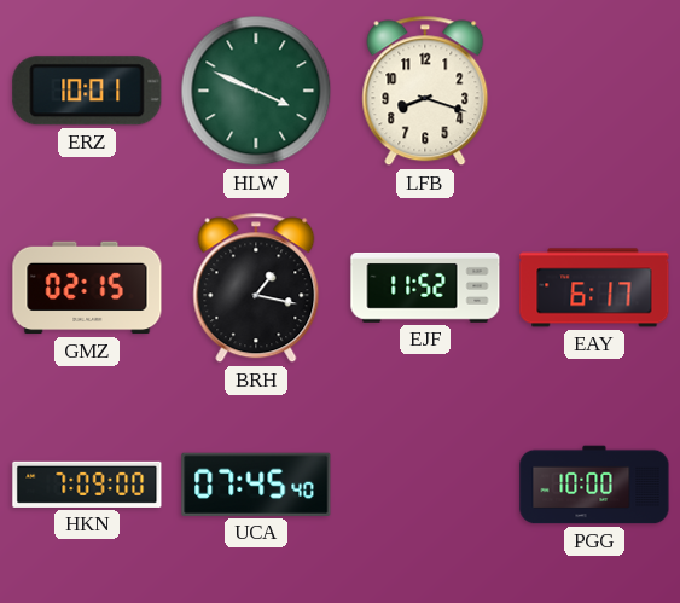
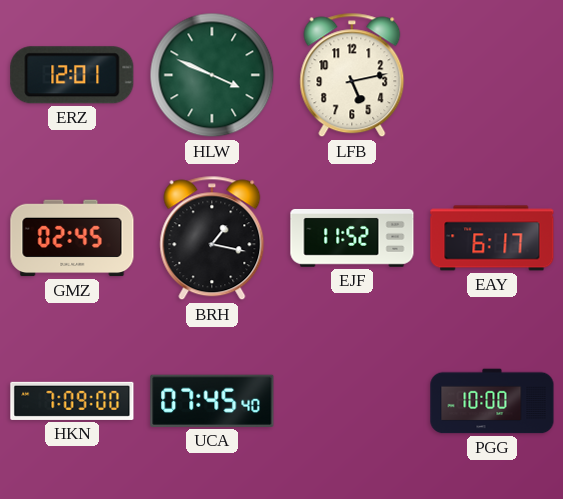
ERZ: 10:01 -> 12:01 (72, 75)
LFB: 8:18 -> 5:13 (352, 75)
GMZ: 02:15 -> 02:45 (72, 238)
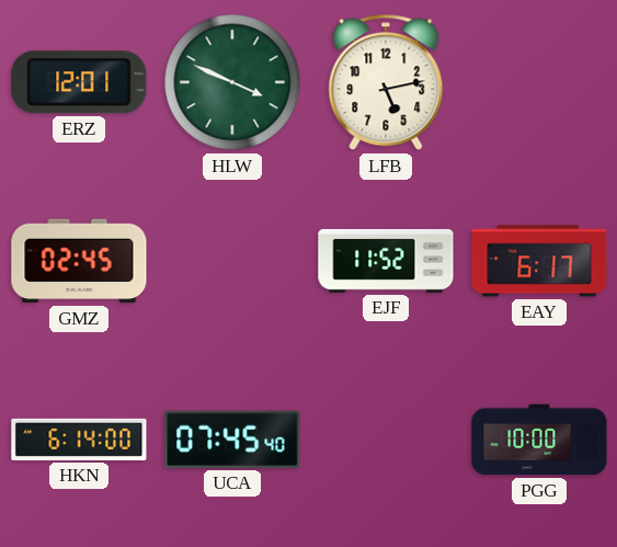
BRH: 1:17 -> none (212, 238)
HKN: 7:09 -> 6:14 (79, 440)
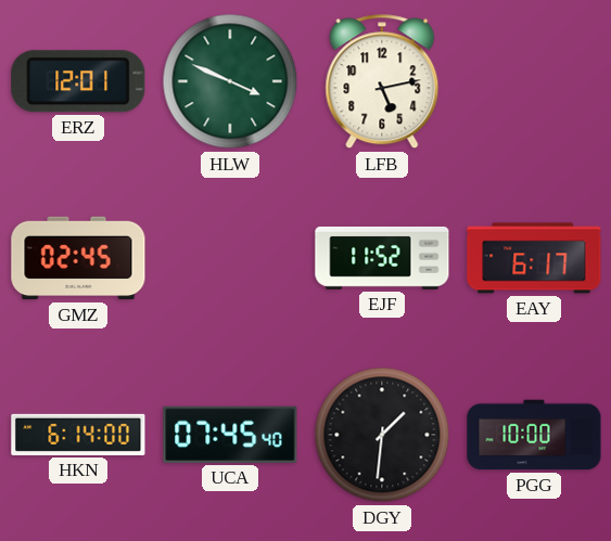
DGY: none -> 1:31 (382, 435)
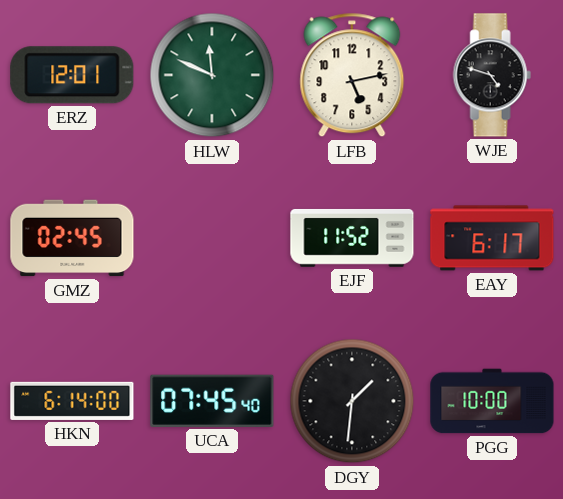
HLW: 3:49 -> 11:49 (212, 75)
WJE: none -> 4:48 (492, 75)
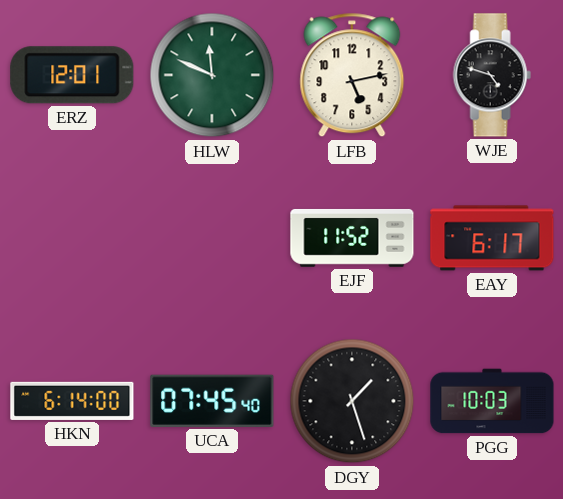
GMZ: 02:45 -> none (72, 238)
DGY: 1:31 -> 1:27 (352, 401)
PGG: 10:00 -> 10:03 (492, 401)
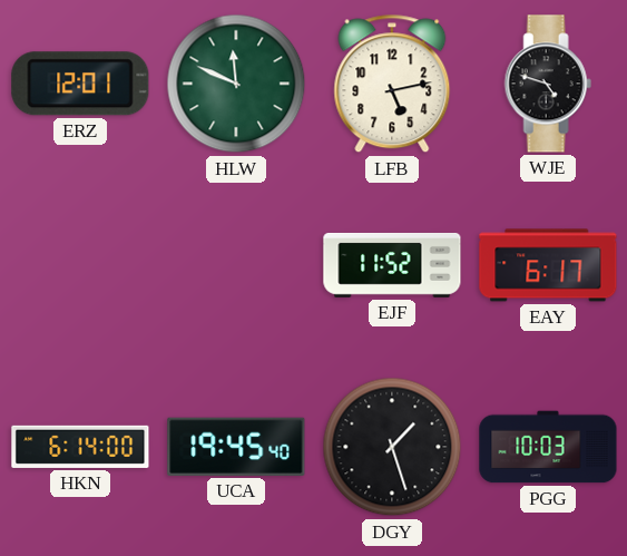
UCA: 07:45 -> 19:45 (236, 447)
